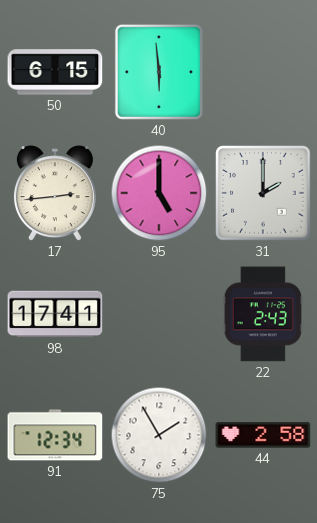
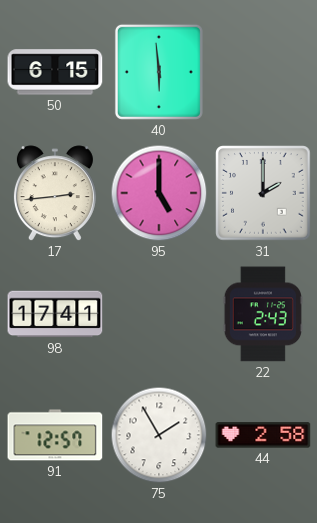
91: 12:34 -> 12:57 (55, 435)
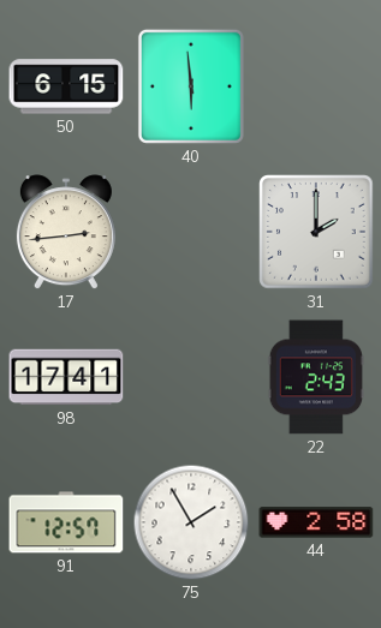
95: 5:00 -> none (159, 193)
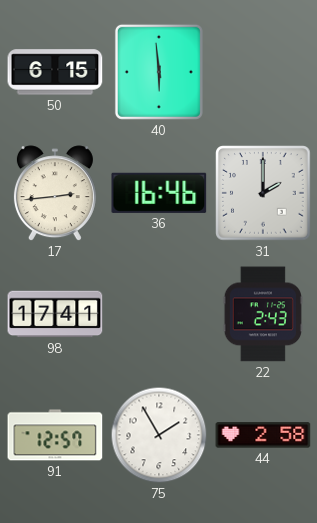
36: none -> 16:46 (159, 193)
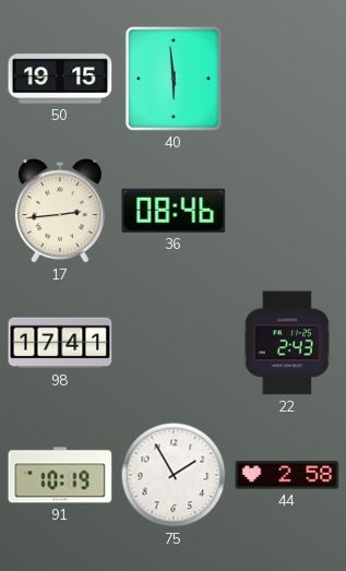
50: 6:15 -> 19:15 (60, 79)
36: 16:46 -> 08:46 (174, 211)
31: 2:00 -> none (263, 193)
91: 12:57 -> 10:19 (60, 475)
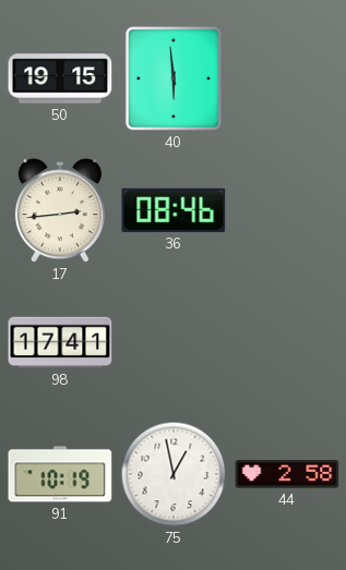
22: 2:43 -> none (286, 343)
75: 1:55 -> 12:58 (174, 474)
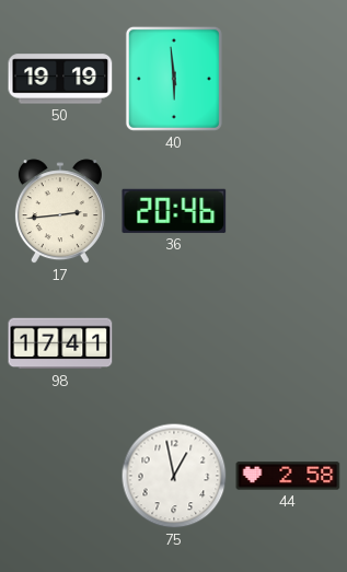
50: 19:15 -> 19:19 (60, 79)
36: 08:46 -> 20:46 (174, 211)
91: 10:19 -> none (60, 474)
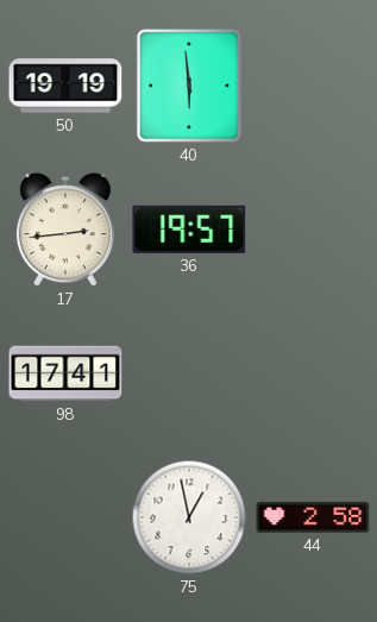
36: 20:46 -> 19:57 (189, 230)
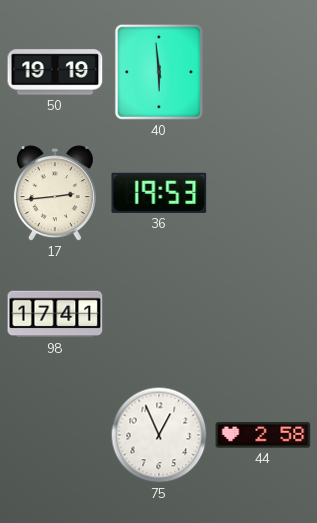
36: 19:57 -> 19:53 (159, 193)
75: 12:58 -> 12:56 (159, 435)
